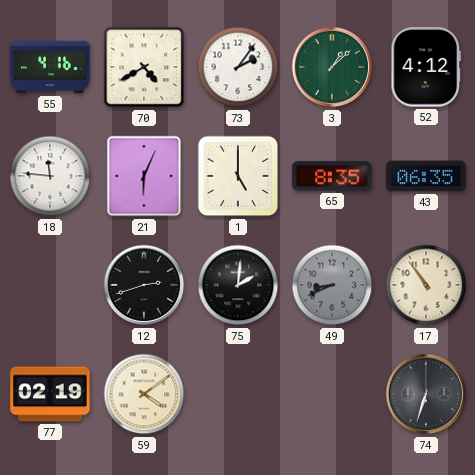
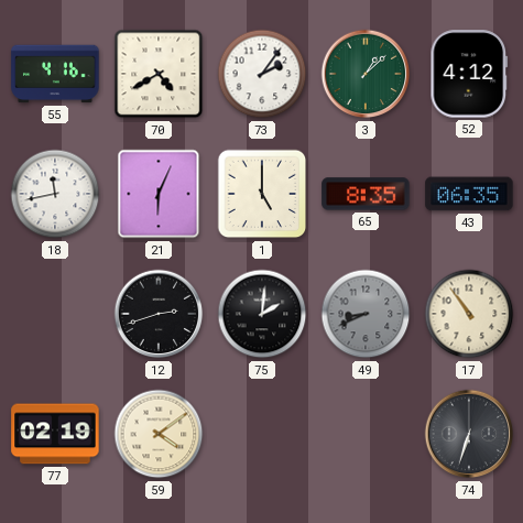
18: 11:46 -> 11:43 (55, 194)
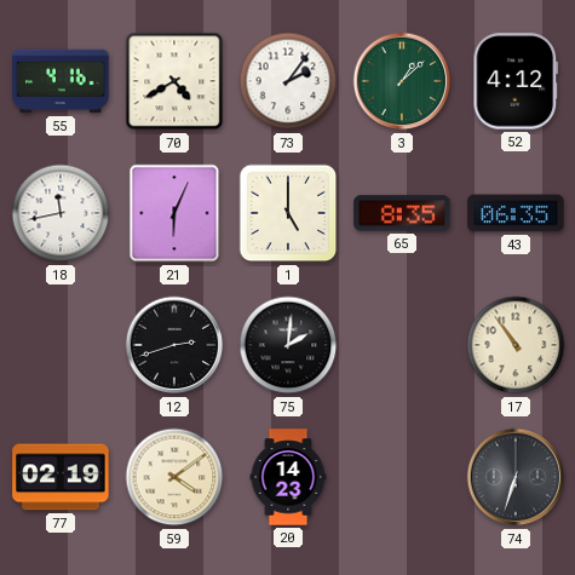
49: 8:41 -> none (366, 314)
20: none -> 14:23 (288, 477)
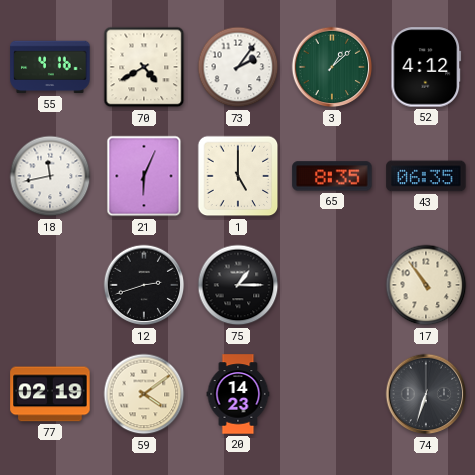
75: 2:01 -> 1:15 (238, 285)
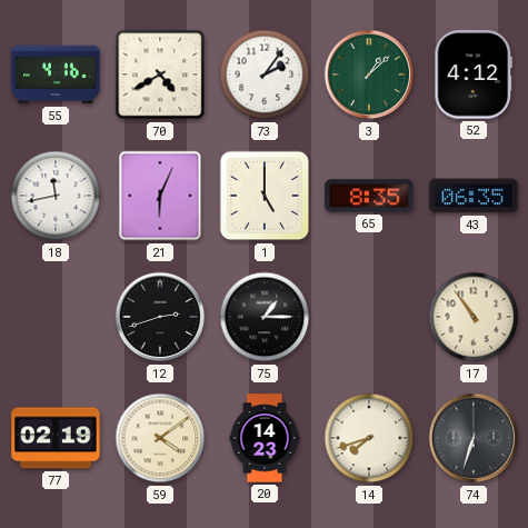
14: none -> 7:42 (369, 438)
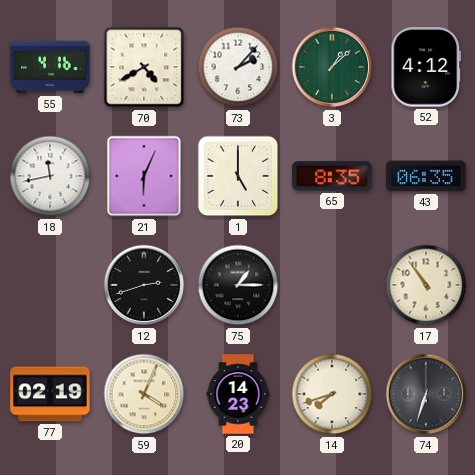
73: 2:06 -> 2:07 (238, 67)
59: 4:09 -> 4:04 (144, 394)
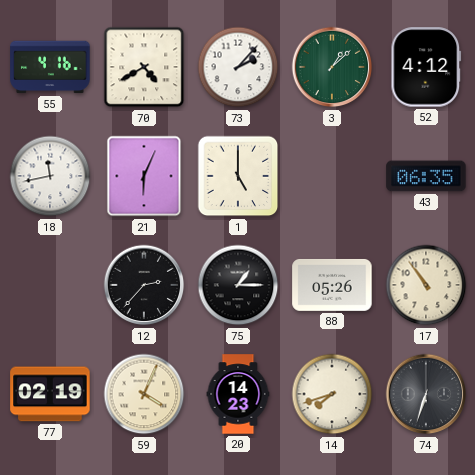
65: 8:35 -> none (332, 176)
12: 2:42 -> 2:37 (144, 285)
88: none -> 05:26 (332, 285)
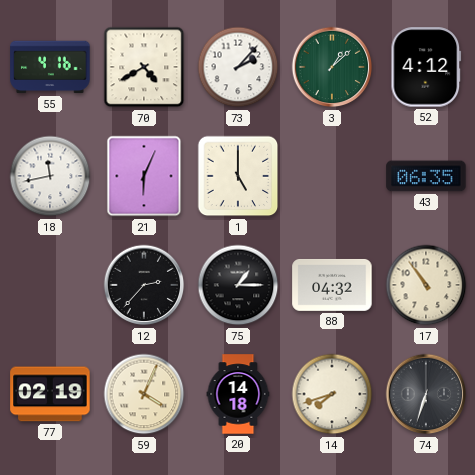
88: 05:26 -> 04:32 (332, 285)
20: 14:23 -> 14:18 (238, 394)
